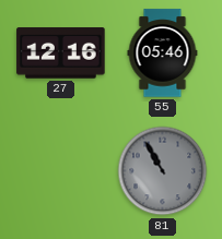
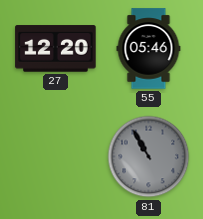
27: 12:16 -> 12:20 (56, 49)
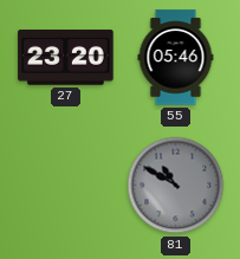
27: 12:20 -> 23:20 (66, 58)
81: 10:55 -> 10:50 (176, 186)
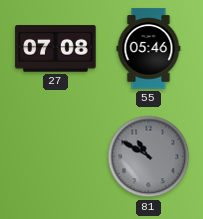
27: 23:20 -> 07:08 (56, 49)
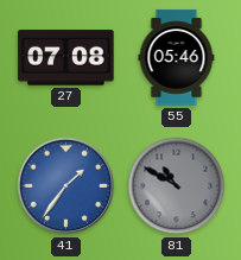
41: none -> 1:36 (66, 186)
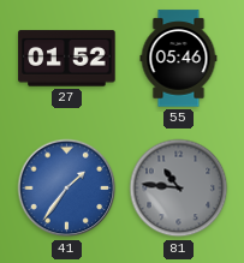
27: 07:08 -> 01:52 (67, 59)
81: 10:50 -> 10:46 (179, 189)
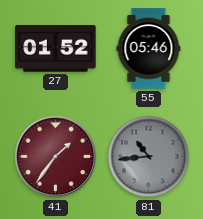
41 dial: blue -> burgundy (56, 157)
81: 10:46 -> 10:44 (149, 157)
